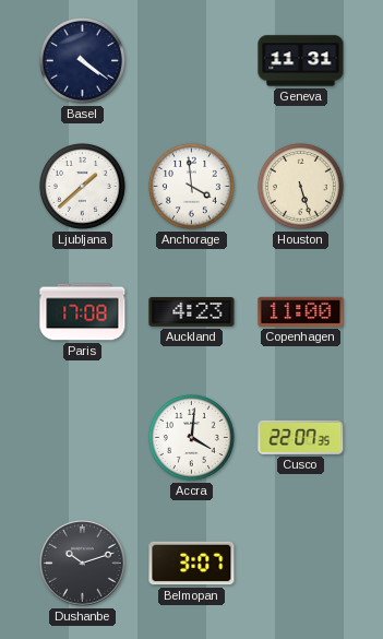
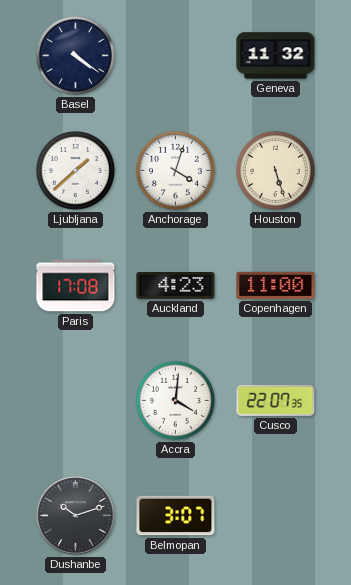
Geneva: 11:31 -> 11:32 (276, 56)
Anchorage: 3:59 -> 4:03 (175, 170)
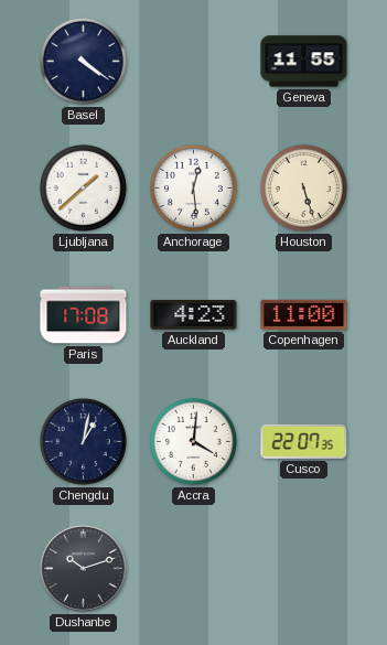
Geneva: 11:32 -> 11:55 (304, 62)
Anchorage: 4:03 -> 12:29 (193, 187)
Chengdu: none -> 1:02 (83, 441)
Belmopan: 3:07 -> none (176, 516)
